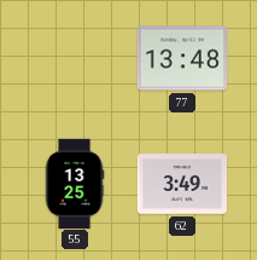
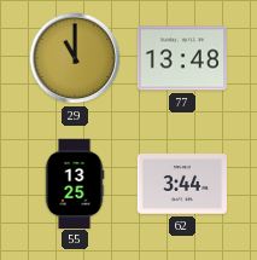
29: none -> 11:00 (75, 58)
62: 3:49 -> 3:44 (181, 184)
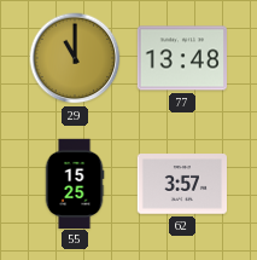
55: 13:25 -> 15:25 (75, 183)
62: 3:44 -> 3:57 (181, 184)
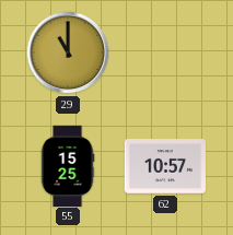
77: 13:48 -> none (181, 58)
62: 3:57 -> 10:57 (164, 166)
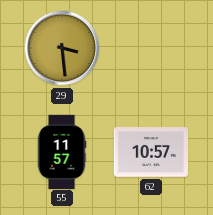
29: 11:00 -> 3:29 (62, 48)
55: 15:25 -> 11:57 (62, 151)
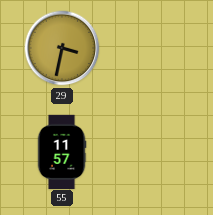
29: 3:29 -> 3:32 (62, 48)
62: 10:57 -> none (150, 152)
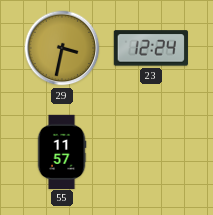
23: none -> 12:24 (151, 48)
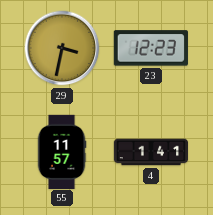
23: 12:24 -> 12:23 (151, 48)
4: none -> 1:41 (151, 152)
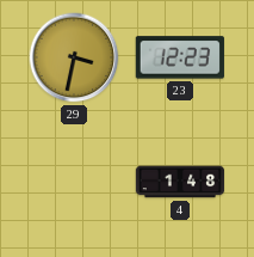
55: 11:57 -> none (62, 151)
4: 1:41 -> 1:48 (180, 182)
